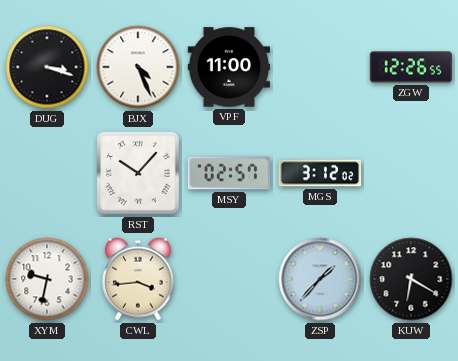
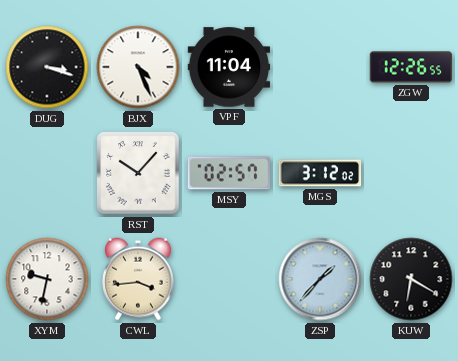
VPF: 11:00 -> 11:04 (229, 67)
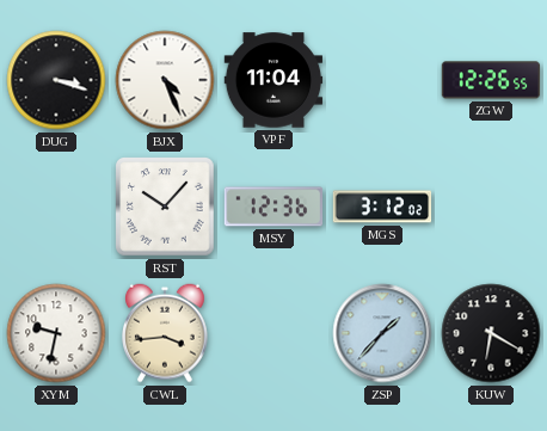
MSY: 02:57 -> 12:36 (273, 207)
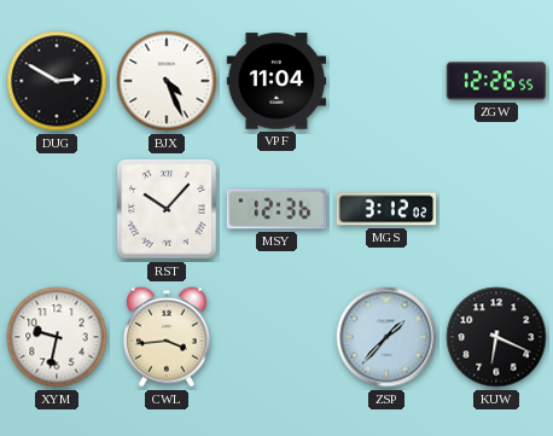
DUG: 3:18 -> 2:50 (57, 81)
KUW: 6:20 -> 6:19 (496, 337)
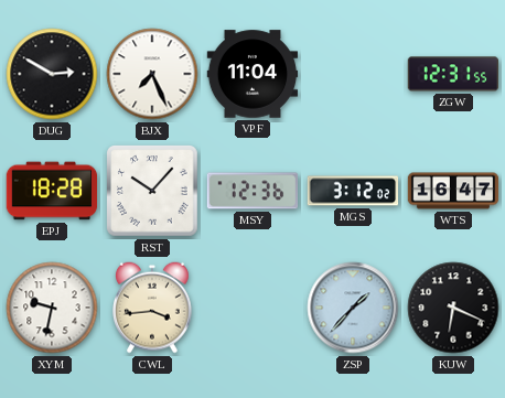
BJX: 4:26 -> 7:26 (152, 74)
ZGW: 12:26 -> 12:31 (453, 74)
EPJ: none -> 18:28 (52, 191)
WTS: none -> 16:47 (453, 191)
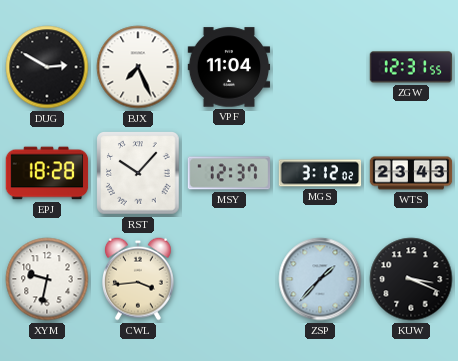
MSY: 12:36 -> 12:37 (229, 173)
WTS: 16:47 -> 23:43 (411, 173)
KUW: 6:19 -> 3:19 (411, 279)
